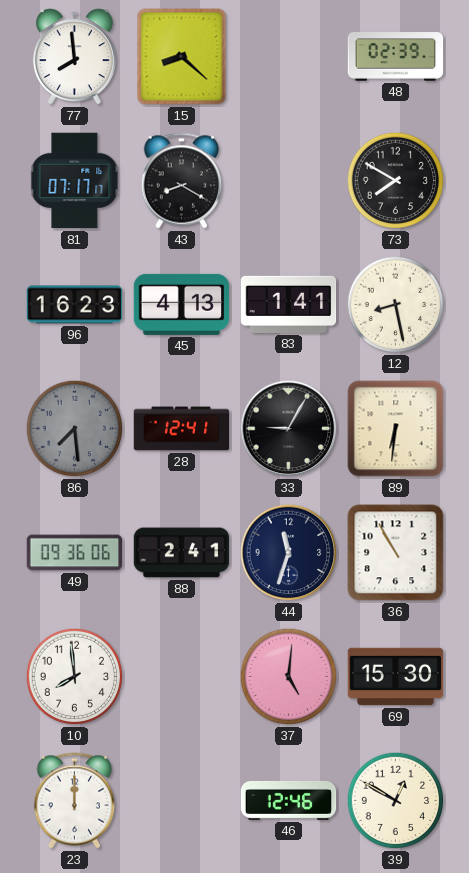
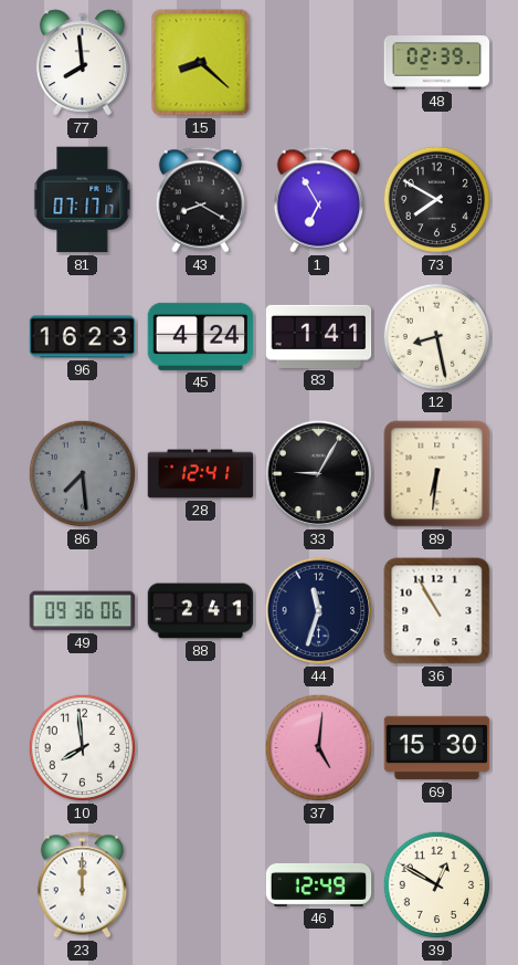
1: none -> 6:55 (319, 200)
45: 4:13 -> 4:24 (201, 336)
46: 12:46 -> 12:49 (319, 884)
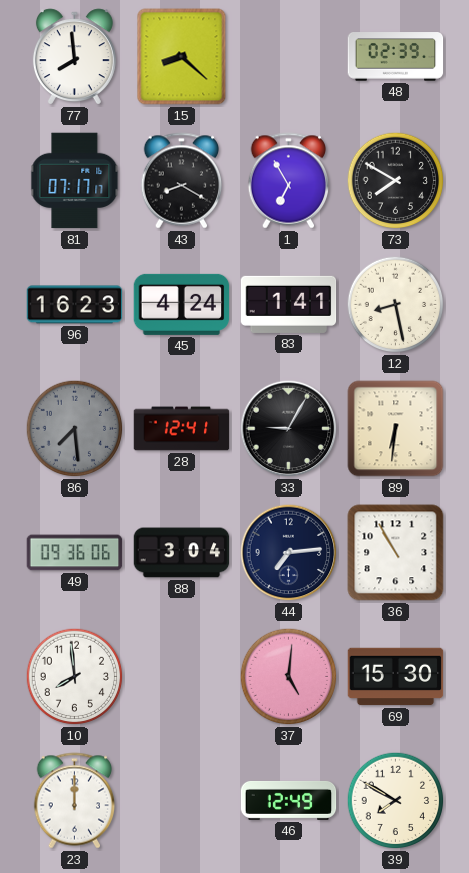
88: 2:41 -> 3:04 (182, 553)
44: 11:33 -> 7:14 (289, 553)
39: 12:50 -> 7:50 (396, 801)
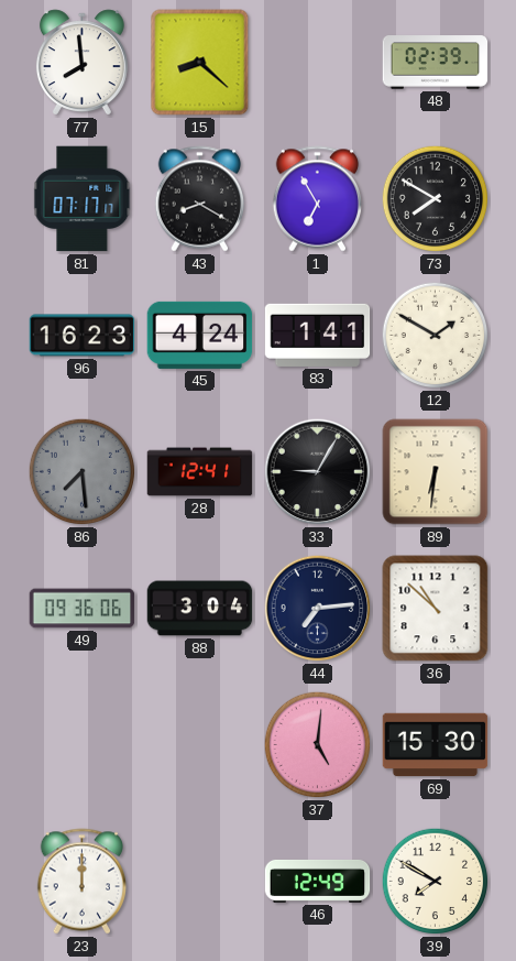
12: 8:28 -> 1:50 (436, 336)
36: 10:55 -> 10:52 (436, 609)
10: 7:59 -> none (75, 677)
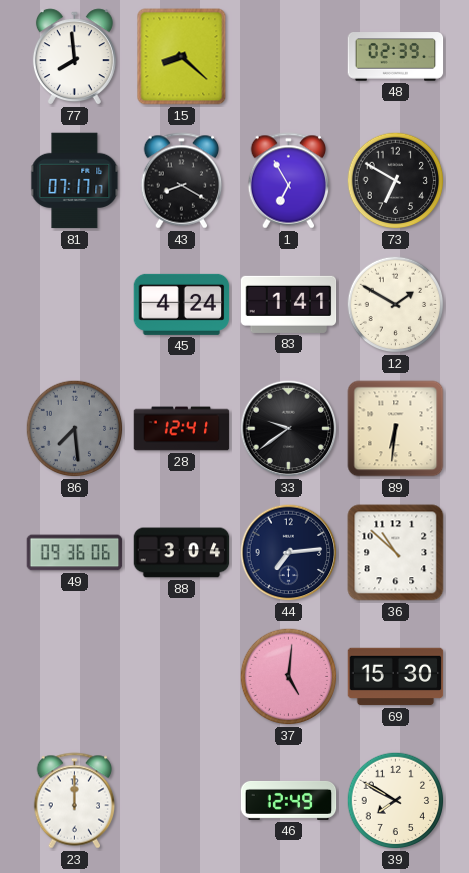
73: 7:50 -> 6:50 (396, 181)
96: 16:23 -> none (83, 336)
33: 9:05 -> 9:39 (289, 429)
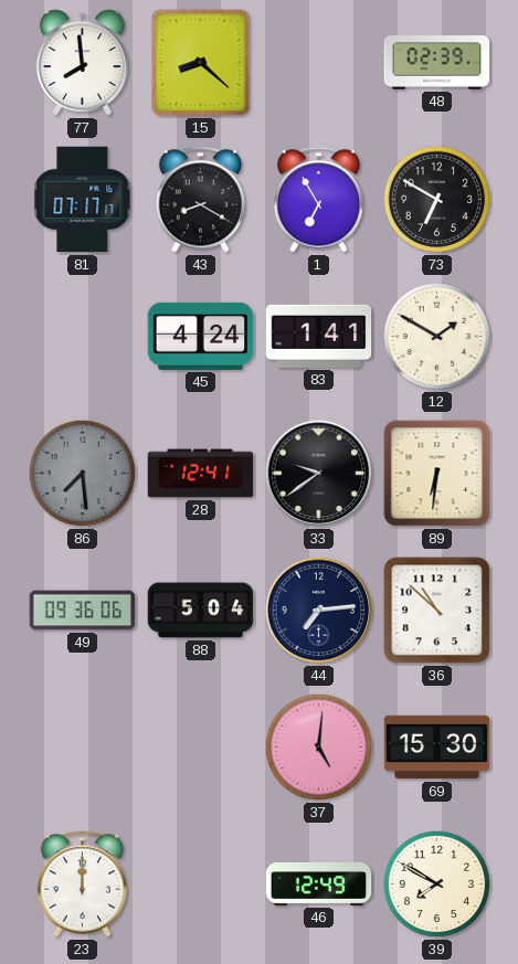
88: 3:04 -> 5:04 (201, 611)
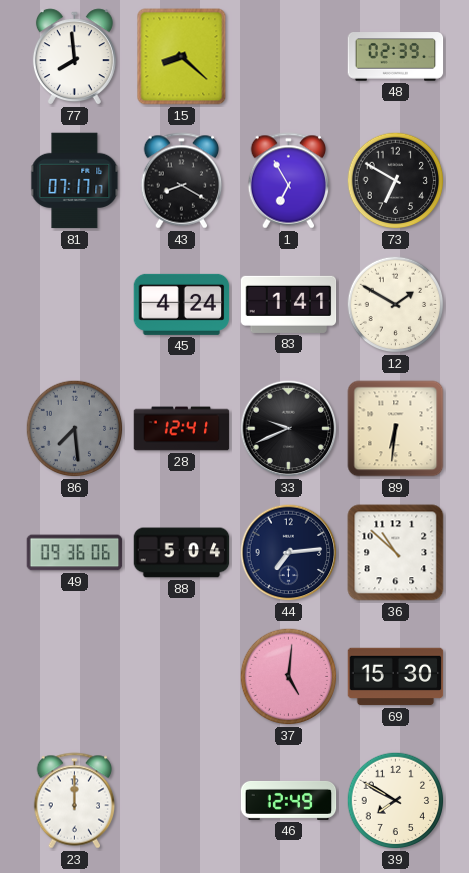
33: 9:39 -> 9:41 (289, 429)
